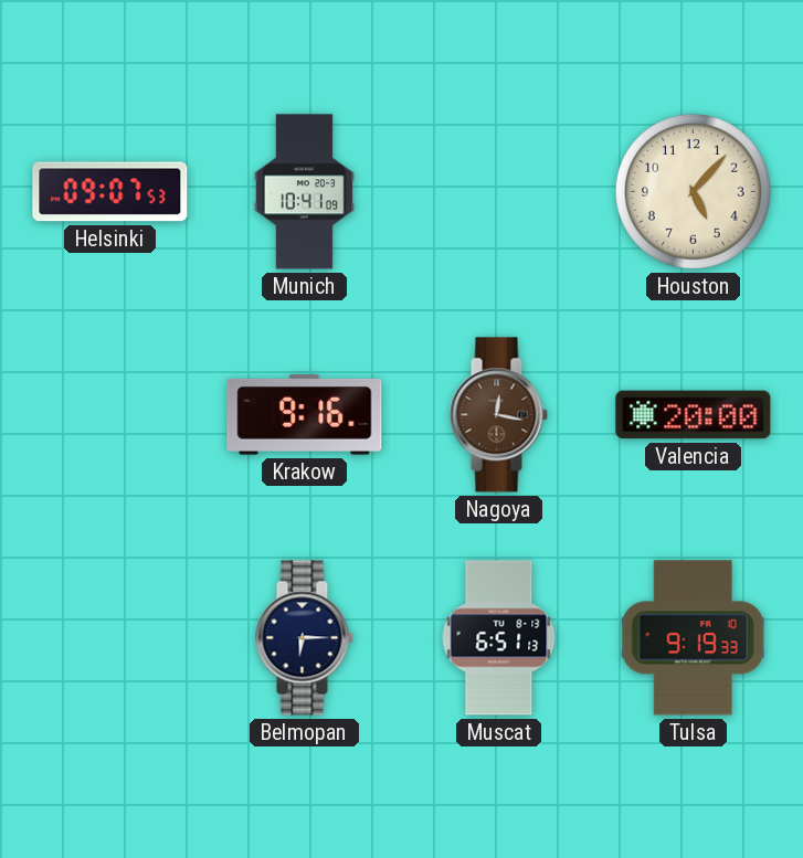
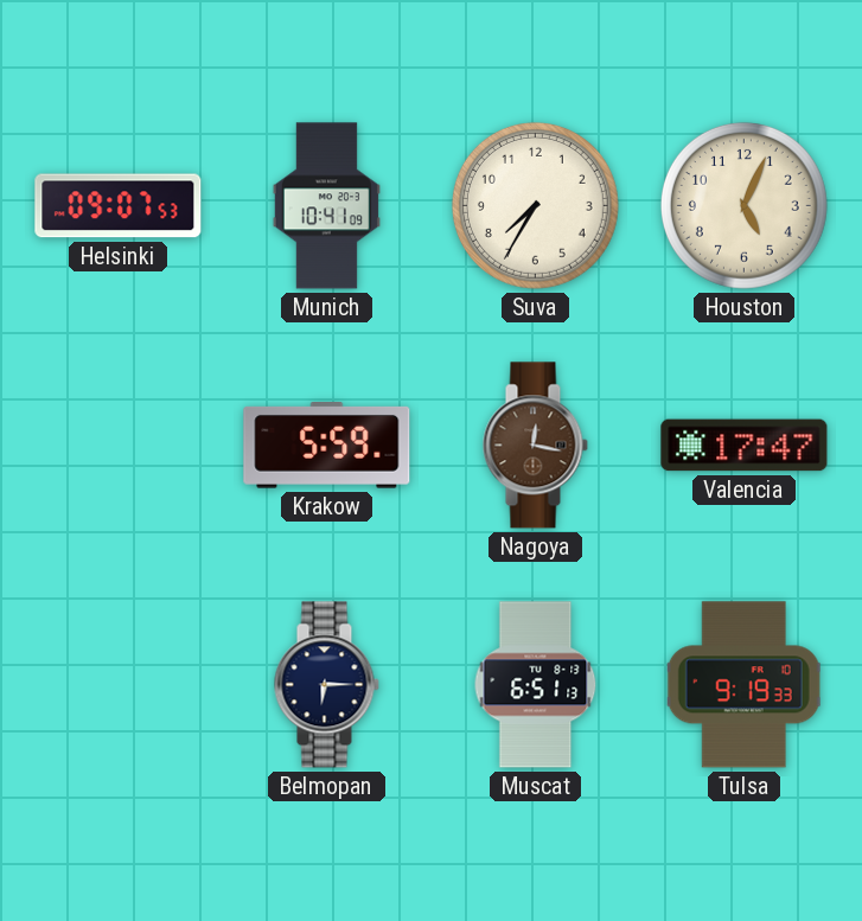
Suva: none -> 7:35 (535, 205)
Houston: 5:07 -> 5:04 (743, 205)
Krakow: 9:16 -> 5:59 (327, 446)
Valencia: 20:00 -> 17:47 (745, 446)
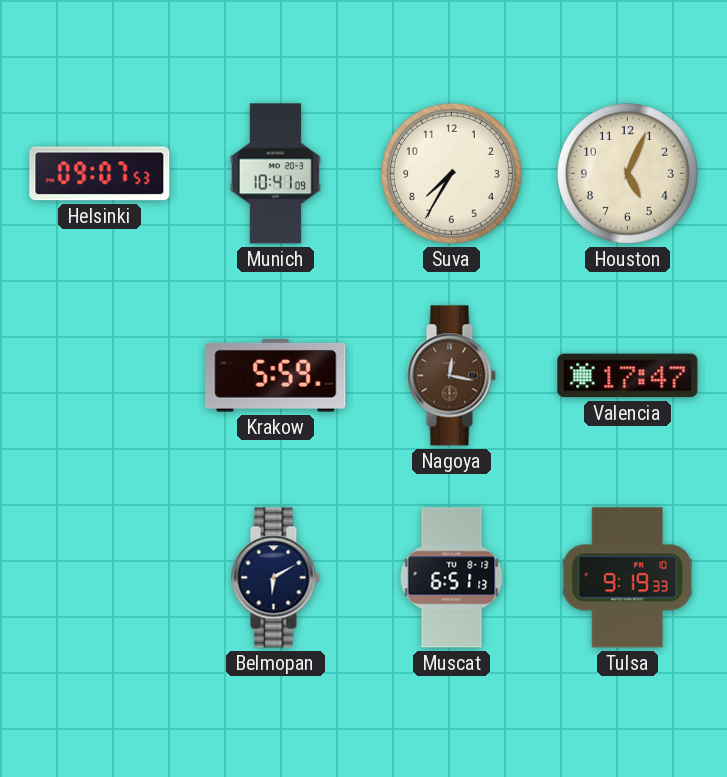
Belmopan: 6:15 -> 6:10 (275, 578)
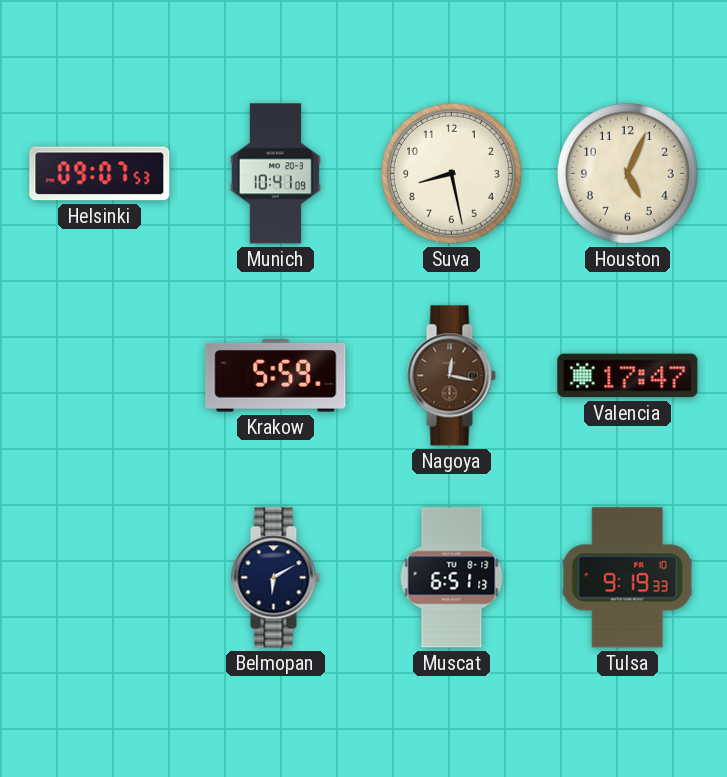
Suva: 7:35 -> 8:28 (451, 173)
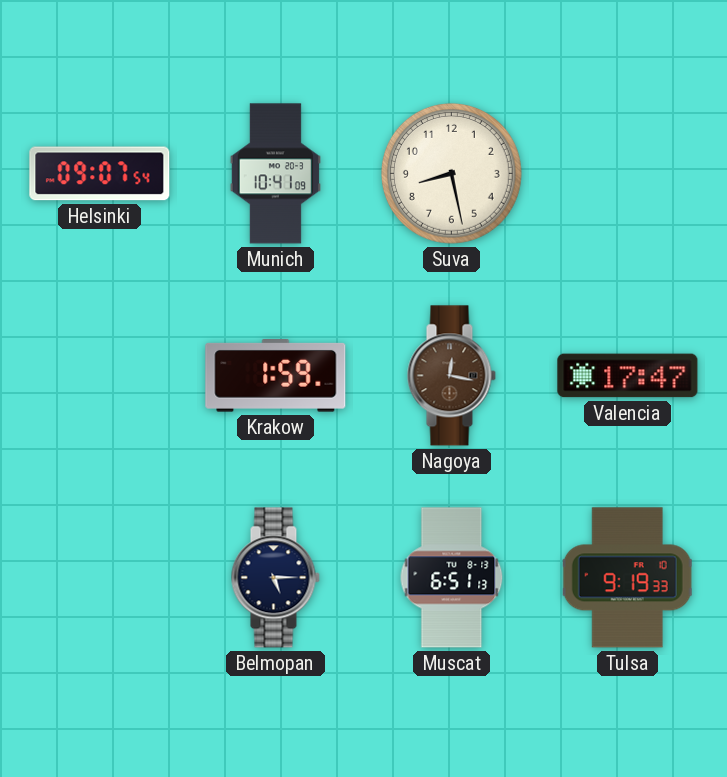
Helsinki: 09:07:53 -> 09:07:54 (100, 174)
Houston: 5:04 -> none (627, 173)
Krakow: 5:59 -> 1:59 (276, 376)
Belmopan: 6:10 -> 5:15 (275, 578)
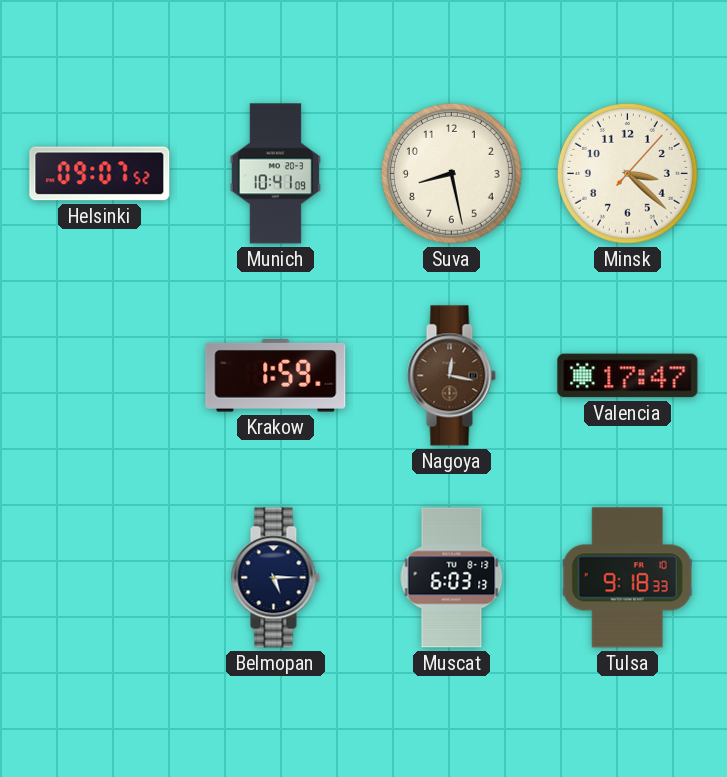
Helsinki: 09:07:54 -> 09:07:52 (100, 174)
Minsk: none -> 3:22 (627, 173)
Muscat: 6:51 -> 6:03 (452, 578)
Tulsa: 9:19 -> 9:18 (628, 578)
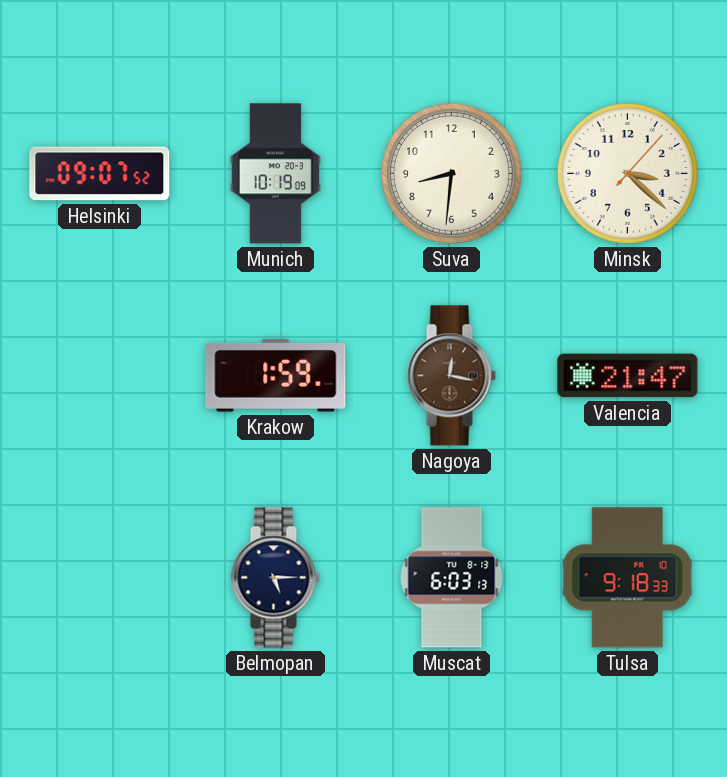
Munich: 10:41 -> 10:19 (275, 174)
Suva: 8:28 -> 8:31 (451, 173)
Valencia: 17:47 -> 21:47 (628, 376)
